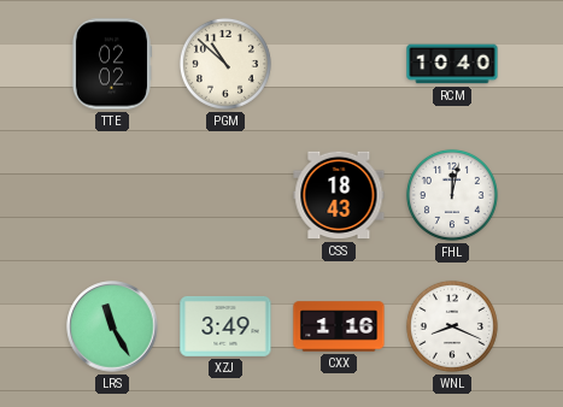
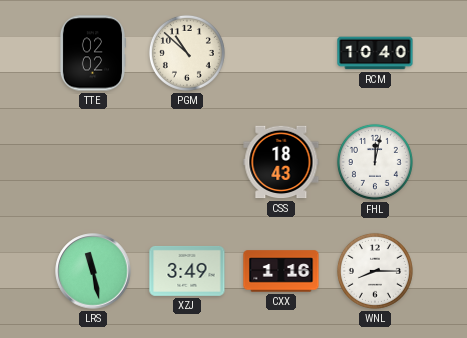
LRS: 11:25 -> 11:28 (93, 271)
WNL: 8:19 -> 8:15 (375, 271)
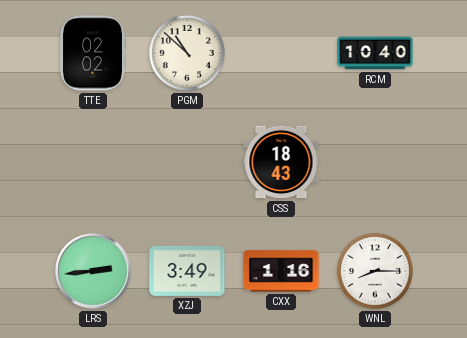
FHL: 12:02 -> none (375, 162)
LRS: 11:28 -> 2:44 (93, 271)
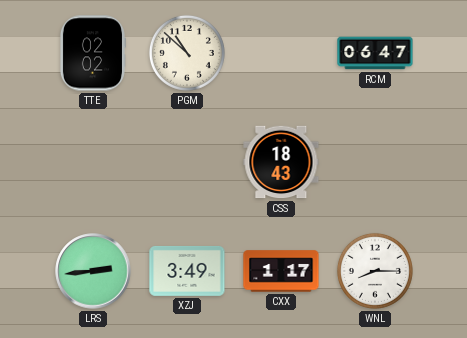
RCM: 10:40 -> 06:47 (375, 53)
CXX: 1:16 -> 1:17 (281, 271)
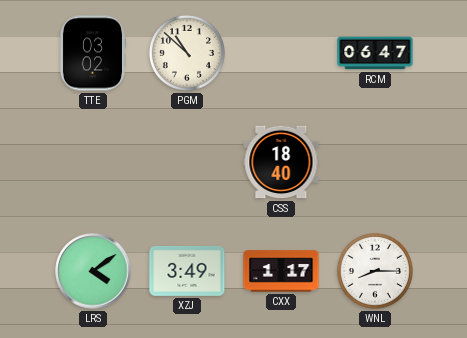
TTE: 02:02 -> 03:02 (92, 53)
CSS: 18:43 -> 18:40 (281, 162)
LRS: 2:44 -> 4:09 (93, 271)
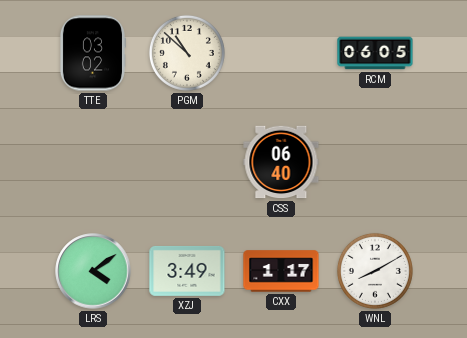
RCM: 06:47 -> 06:05 (375, 53)
CSS: 18:40 -> 06:40 (281, 162)
WNL: 8:15 -> 8:10 (375, 271)
